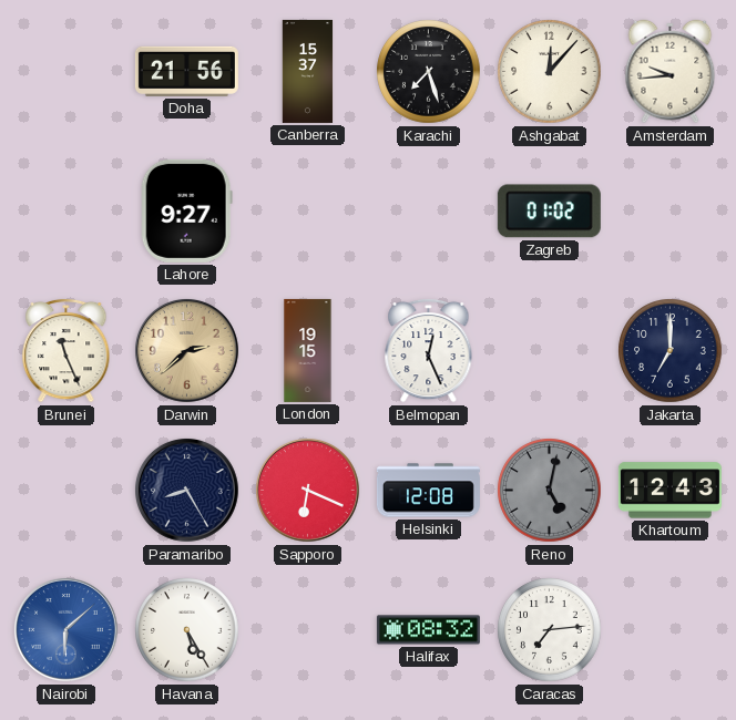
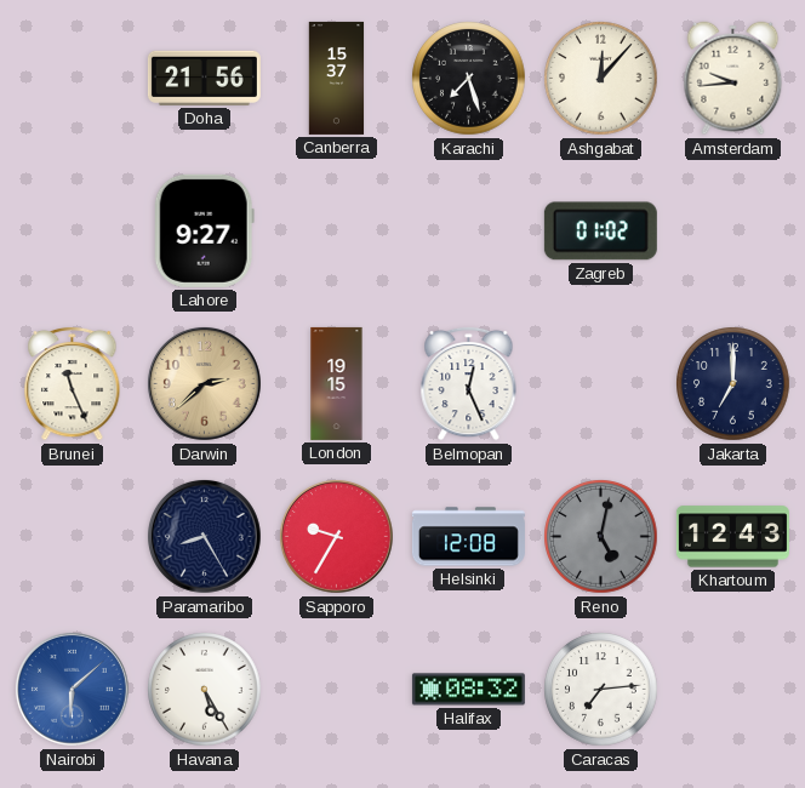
Sapporo: 6:19 -> 9:35 (336, 536)
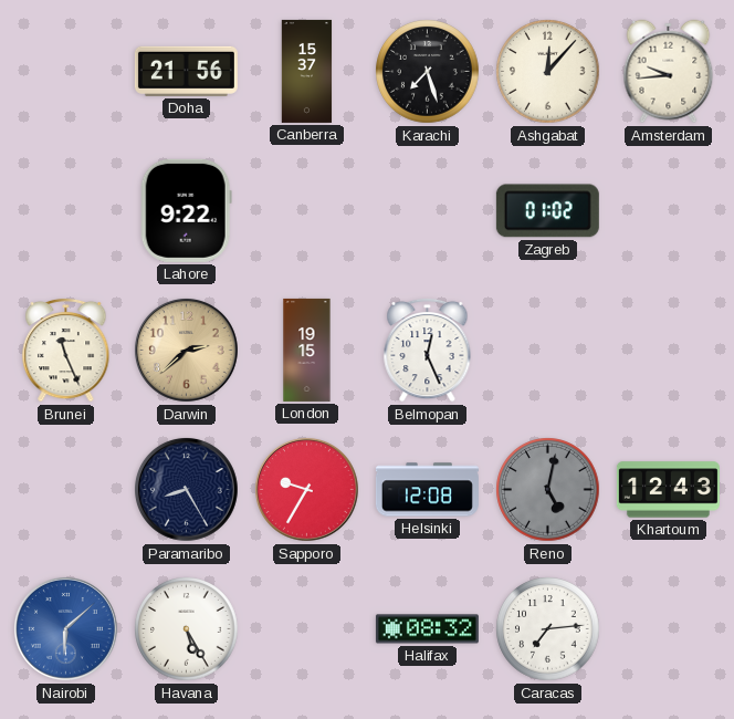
Lahore: 9:27 -> 9:22 (186, 210)
Jakarta: 7:00 -> none (733, 384)
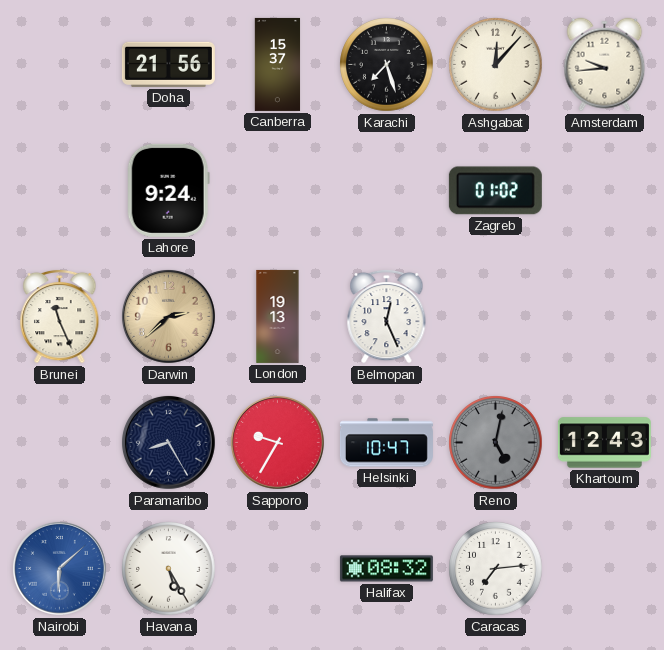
Lahore: 9:22 -> 9:24 (168, 190)
London: 19:15 -> 19:13 (278, 316)
Helsinki: 12:08 -> 10:47 (386, 443)
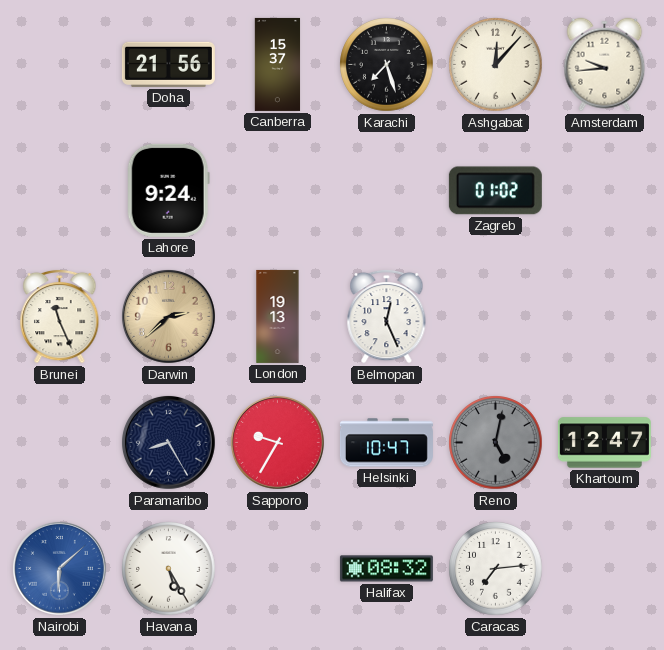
Khartoum: 12:43 -> 12:47 (604, 443)
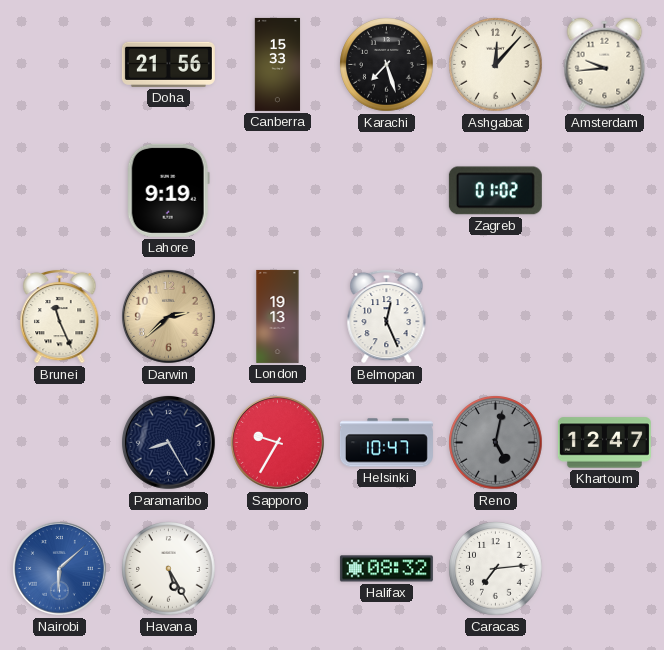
Canberra: 15:37 -> 15:33 (278, 64)
Lahore: 9:24 -> 9:19 (168, 190)
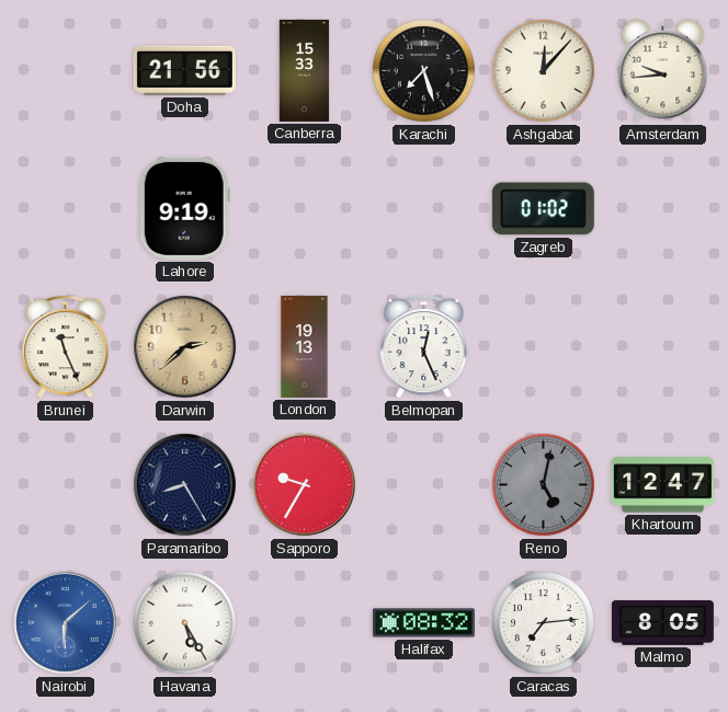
Helsinki: 10:47 -> none (386, 443)
Malmo: none -> 8:05 (662, 623)
